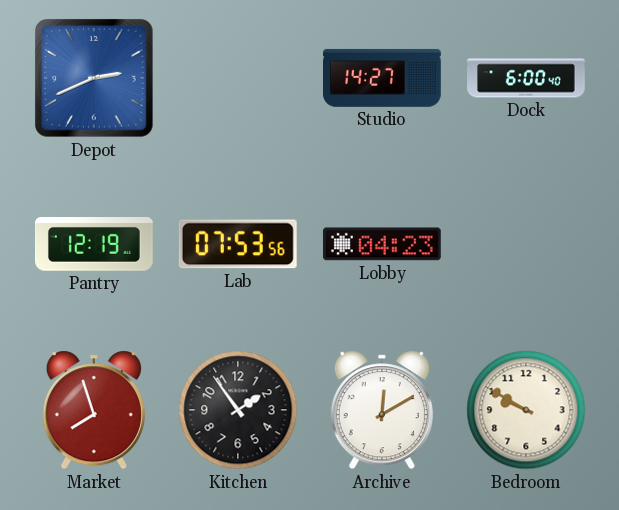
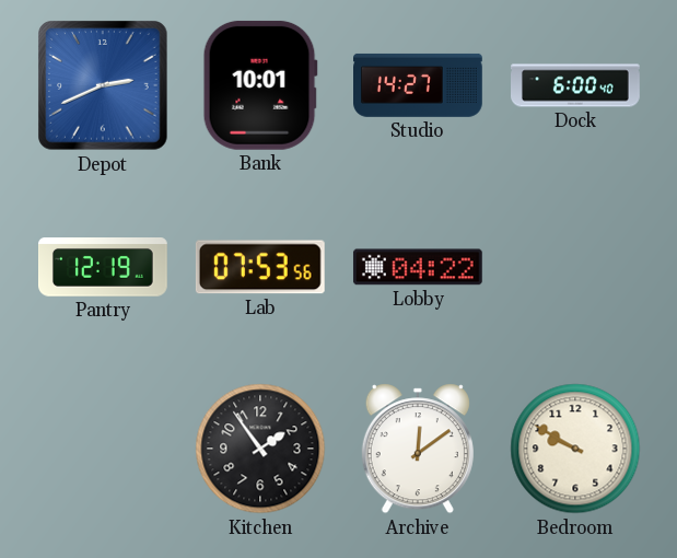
Bank: none -> 10:01 (260, 85)
Lobby: 04:23 -> 04:22 (418, 267)
Market: 7:57 -> none (94, 410)
Archive: 12:10 -> 12:09 (418, 449)
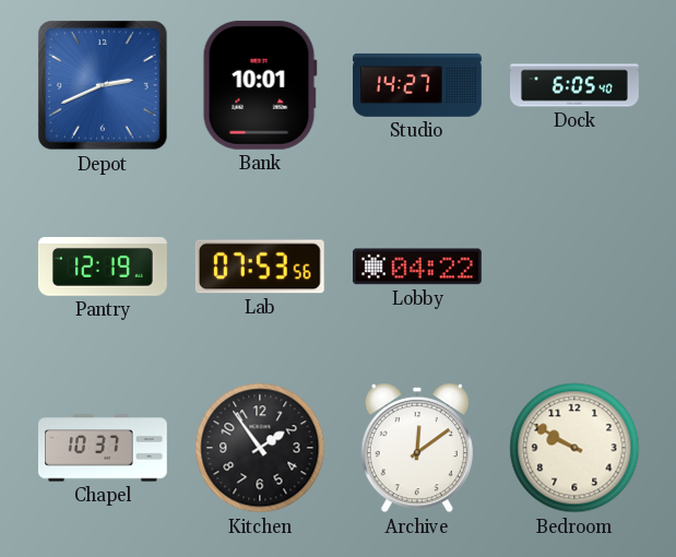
Dock: 6:00 -> 6:05 (576, 85)
Chapel: none -> 10:37 (104, 448)
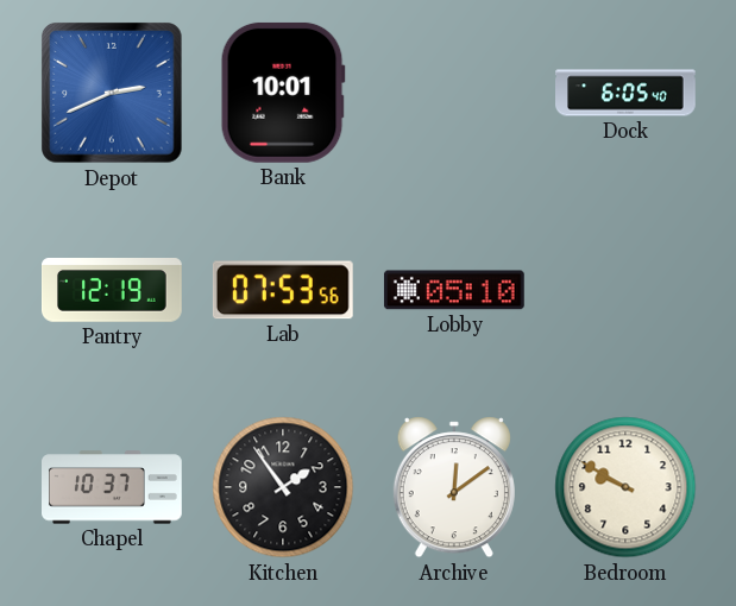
Studio: 14:27 -> none (418, 85)
Lobby: 04:22 -> 05:10 (454, 290)
